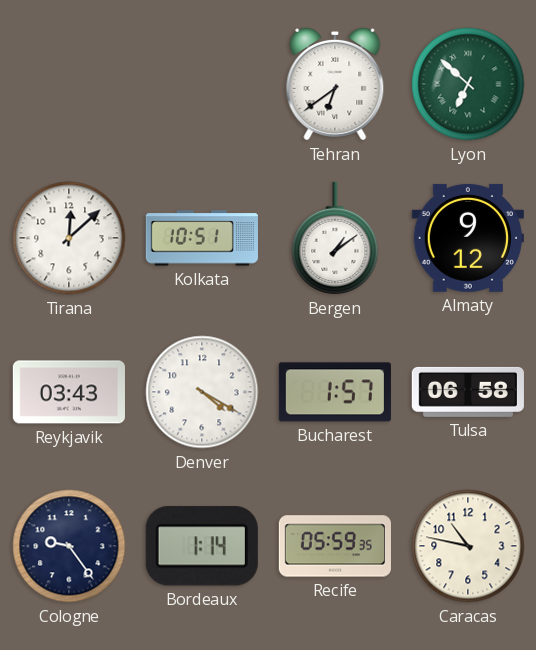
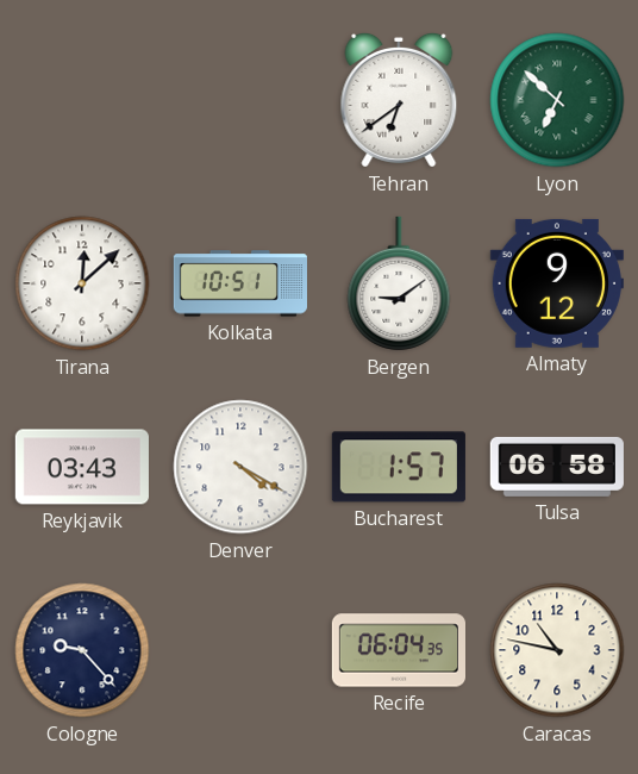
Bergen: 1:09 -> 9:09 (399, 283)
Cologne: 9:24 -> 9:23 (82, 650)
Bordeaux: 1:14 -> none (202, 546)
Recife: 05:59 -> 06:04 (398, 650)
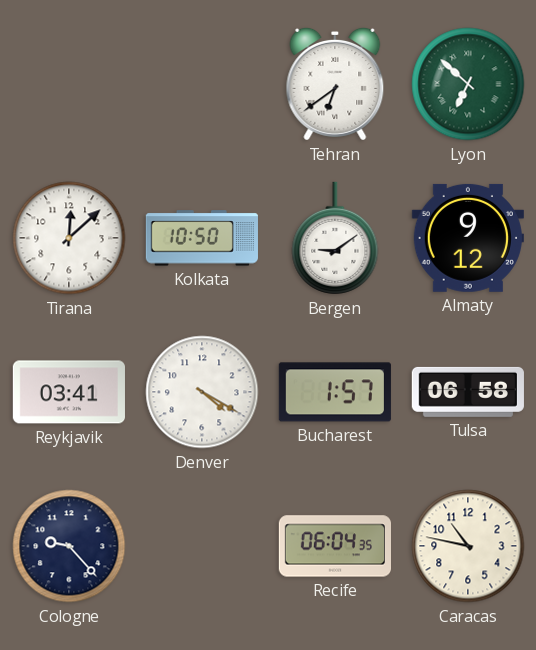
Kolkata: 10:51 -> 10:50 (202, 238)
Reykjavik: 03:43 -> 03:41 (69, 392)
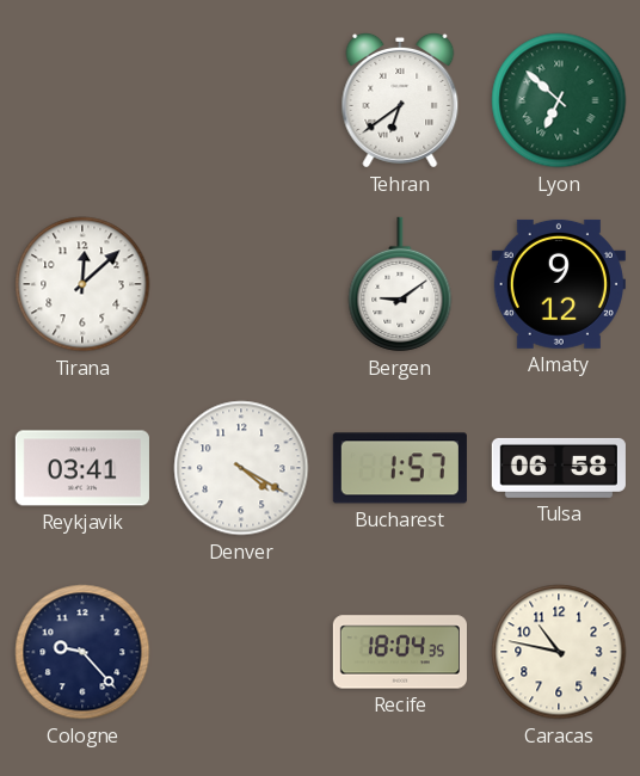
Kolkata: 10:50 -> none (202, 238)
Recife: 06:04 -> 18:04 (399, 652)
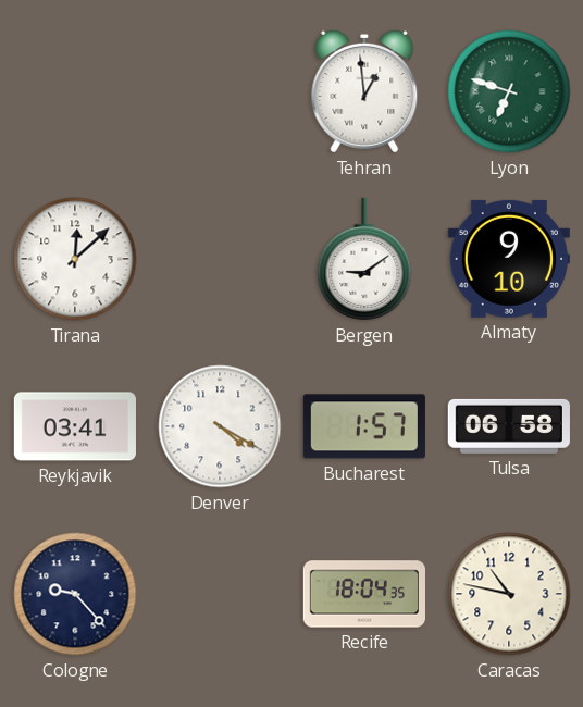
Tehran: 6:39 -> 12:59 (364, 91)
Lyon: 6:52 -> 6:48 (509, 91)
Almaty: 9:12 -> 9:10 (509, 259)
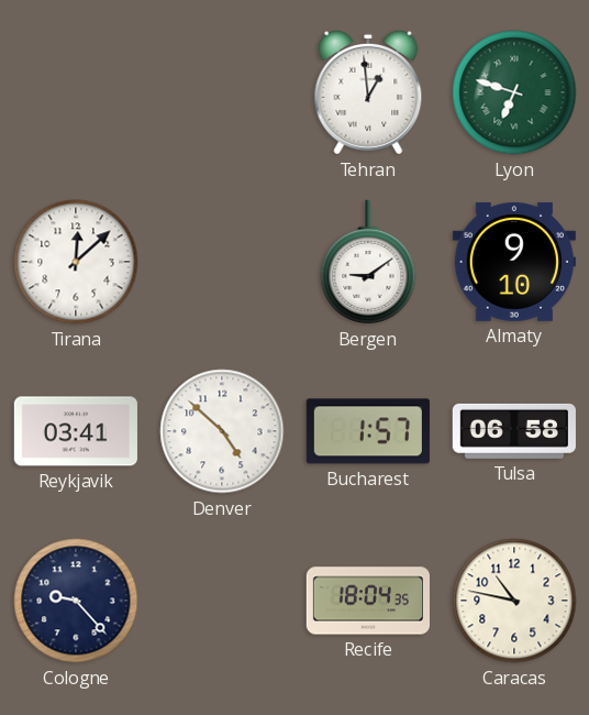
Denver: 4:20 -> 4:52 (222, 431)
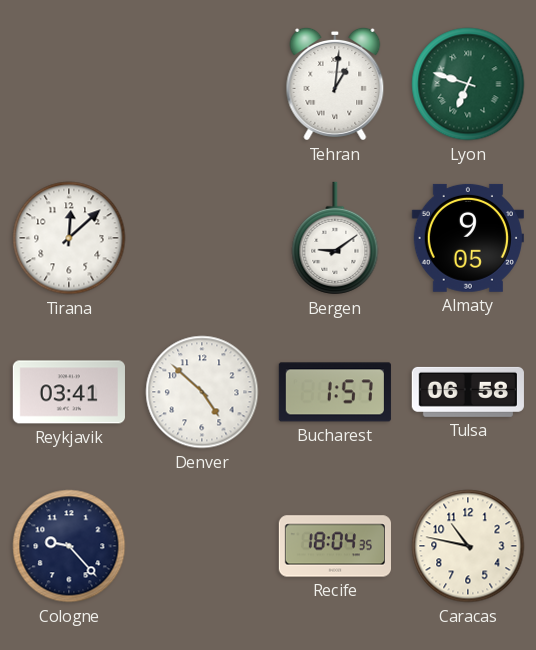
Tehran: 12:59 -> 1:01 (335, 84)
Almaty: 9:10 -> 9:05 (468, 238)
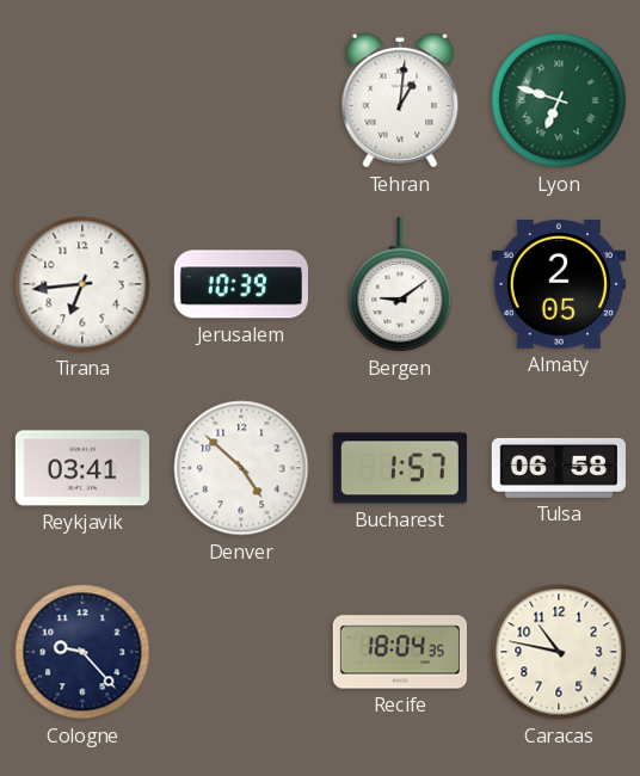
Tirana: 12:08 -> 6:44 (82, 284)
Jerusalem: none -> 10:39 (241, 284)
Almaty: 9:05 -> 2:05 (559, 284)
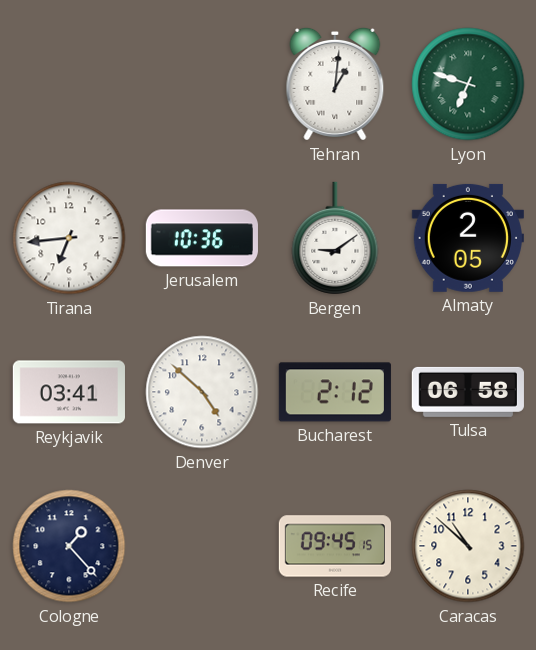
Jerusalem: 10:39 -> 10:36 (202, 238)
Bucharest: 1:57 -> 2:12 (335, 392)
Cologne: 9:23 -> 1:23 (69, 546)
Recife: 18:04 -> 09:45 (334, 546)
Caracas: 10:47 -> 10:52 (468, 546)
